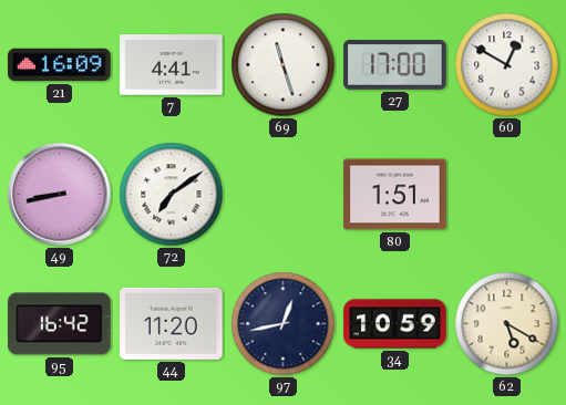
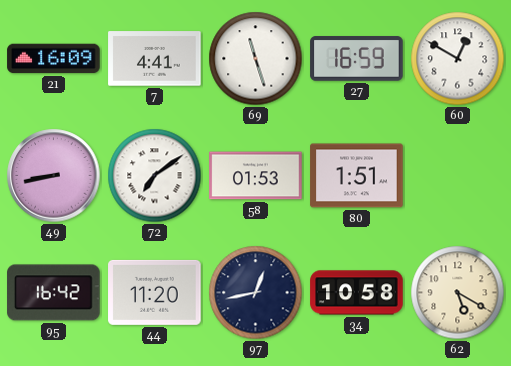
27: 17:00 -> 16:59 (357, 59)
58: none -> 01:53 (256, 176)
34: 10:59 -> 10:58 (357, 293)
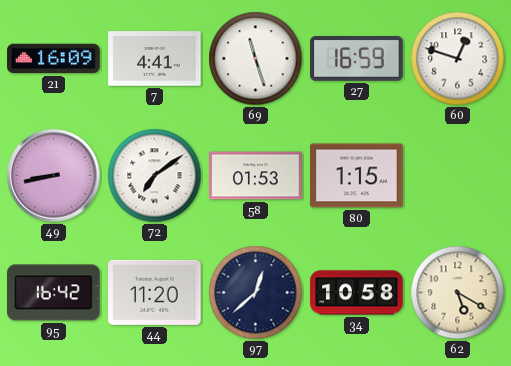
60: 12:50 -> 12:48 (458, 59)
80: 1:51 -> 1:15 (357, 176)
97: 12:43 -> 12:38 (256, 293)
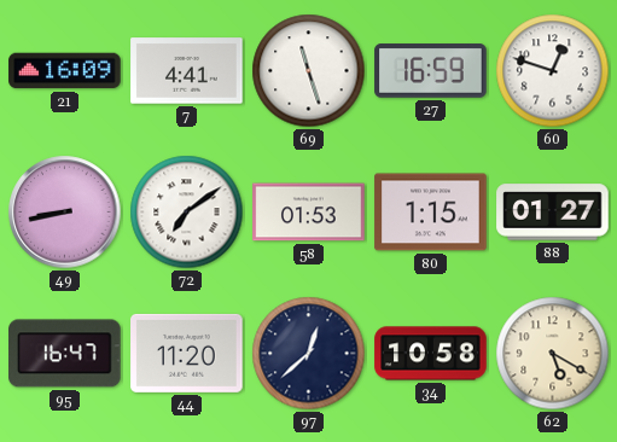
88: none -> 01:27 (553, 213)
95: 16:42 -> 16:47 (65, 354)
